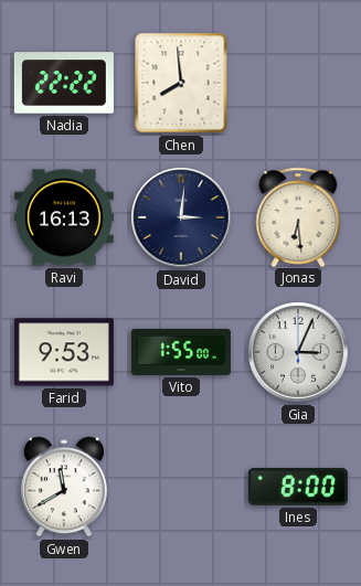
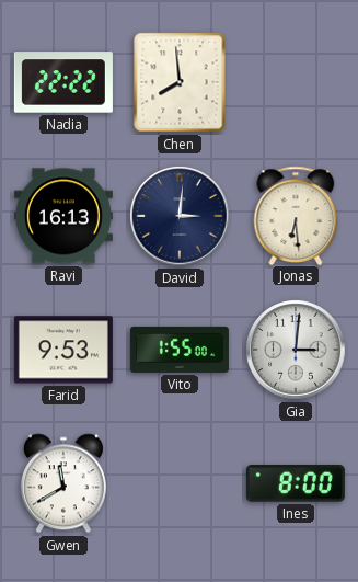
Gia: 3:04 -> 3:01 (296, 350)
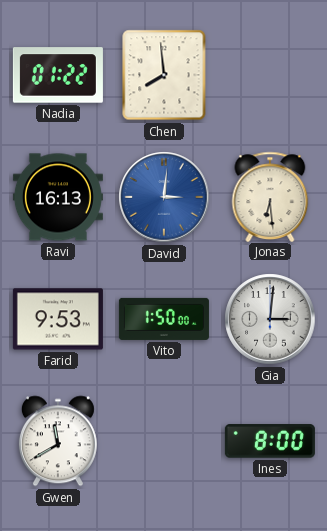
Nadia: 22:22 -> 01:22 (58, 75)
David dial: navy -> blue (164, 197)
Vito: 1:55 -> 1:50 (164, 319)
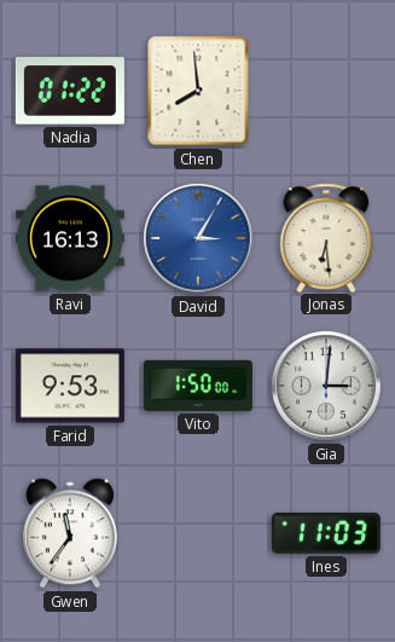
David: 3:01 -> 3:05 (198, 238)
Gwen: 11:40 -> 11:36 (70, 533)
Ines: 8:00 -> 11:03 (326, 533)
